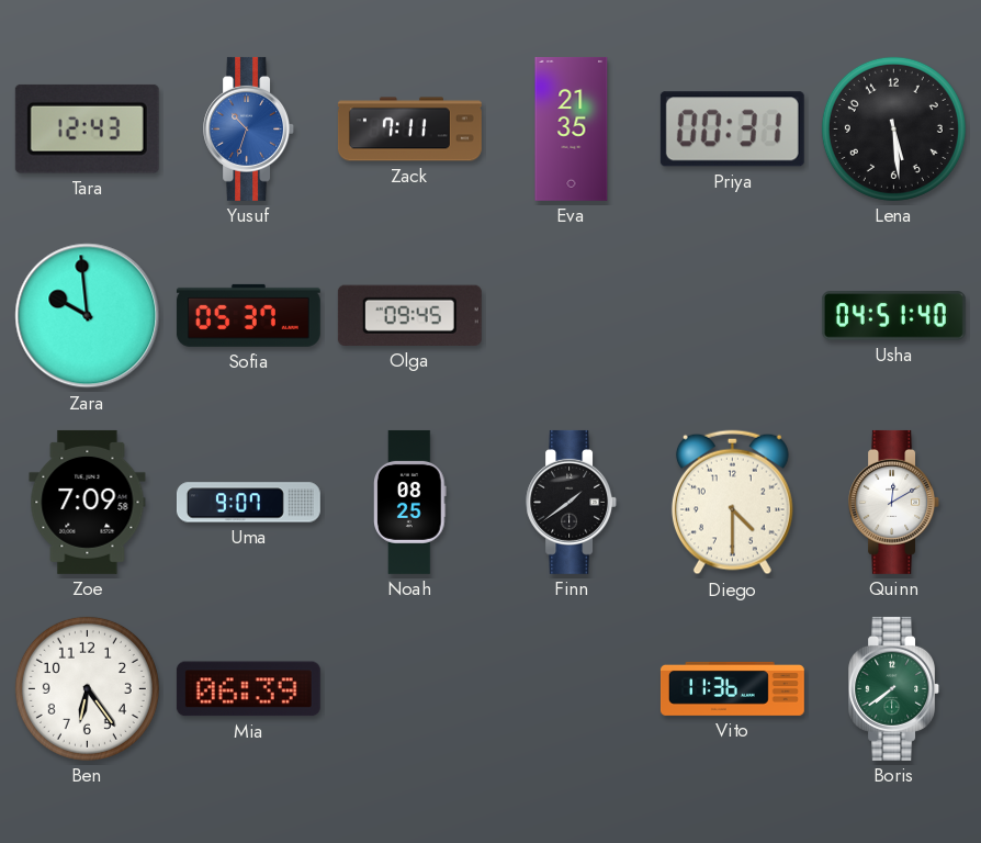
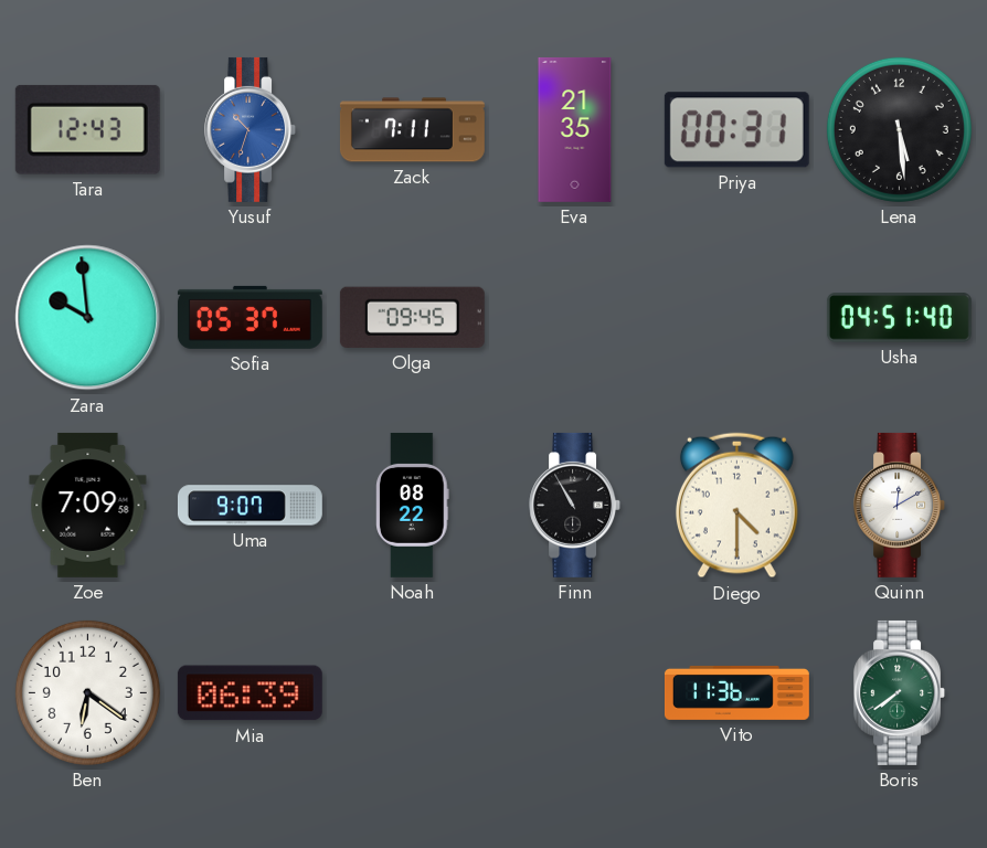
Noah: 08:25 -> 08:22 (413, 505)
Finn: 1:39 -> 10:55 (575, 505)
Ben: 6:24 -> 6:21 (87, 692)
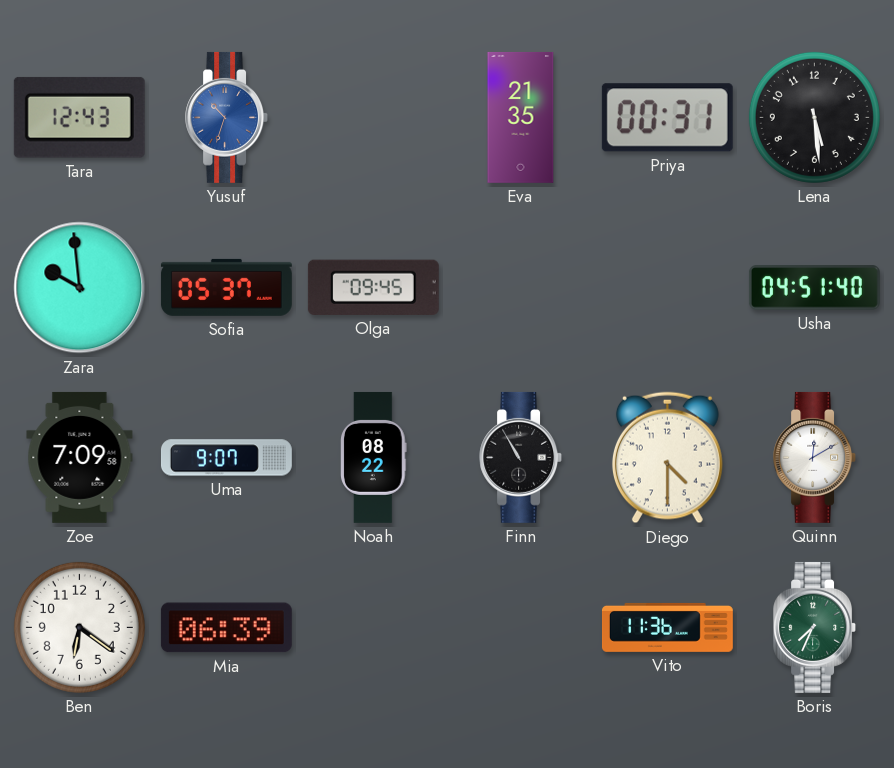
Zack: 7:11 -> none (412, 130)
Boris: 7:39 -> 7:34 (815, 627)
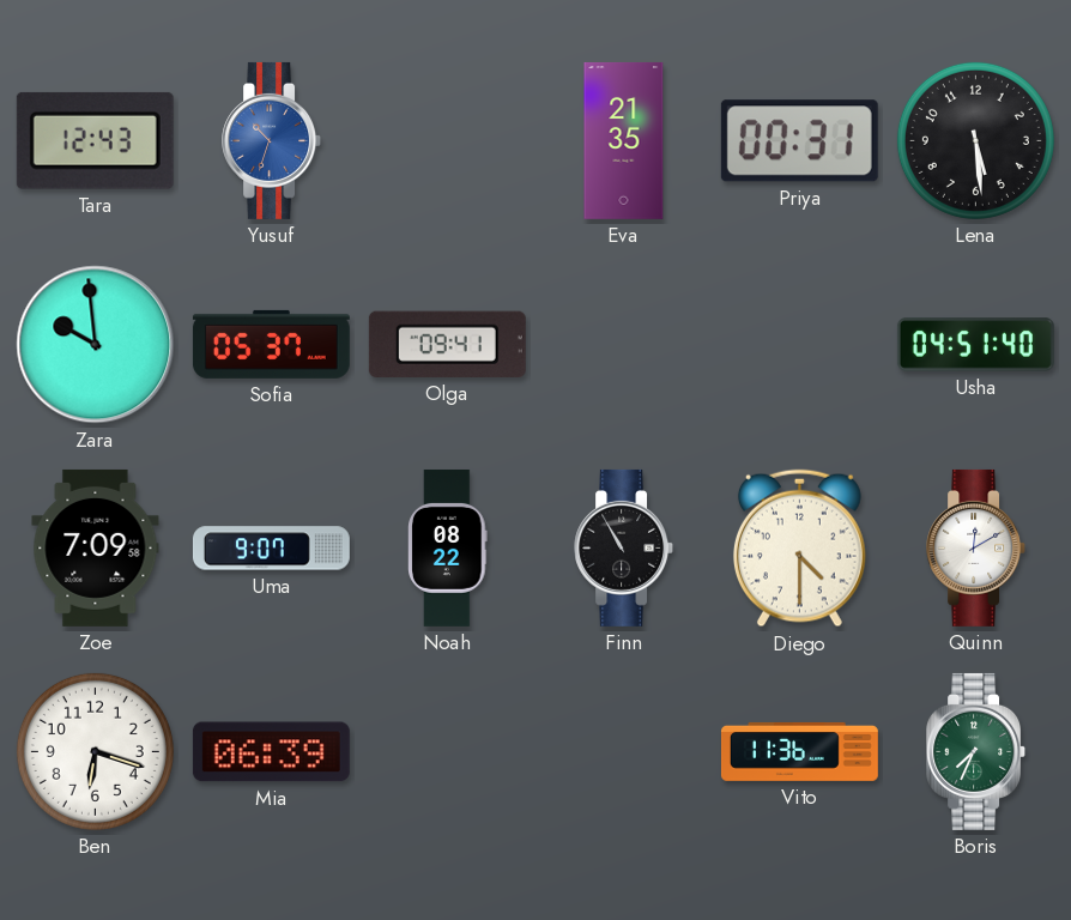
Olga: 09:45 -> 09:41 (447, 344)
Ben: 6:21 -> 6:18 (95, 751)
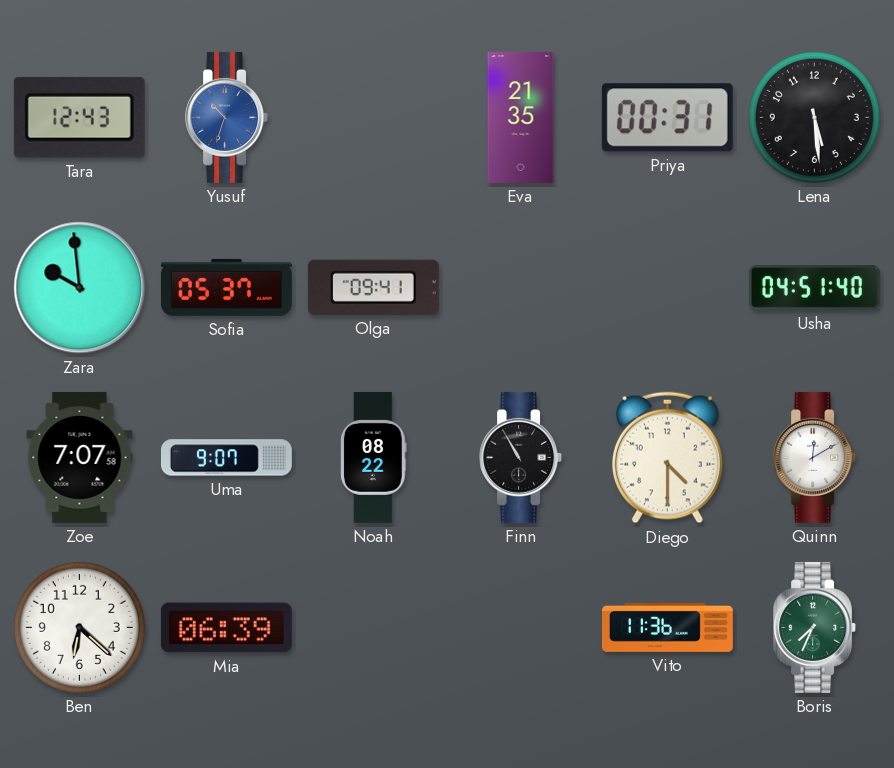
Zoe: 7:09 -> 7:07 (80, 457)
Ben: 6:18 -> 6:22 (79, 627)
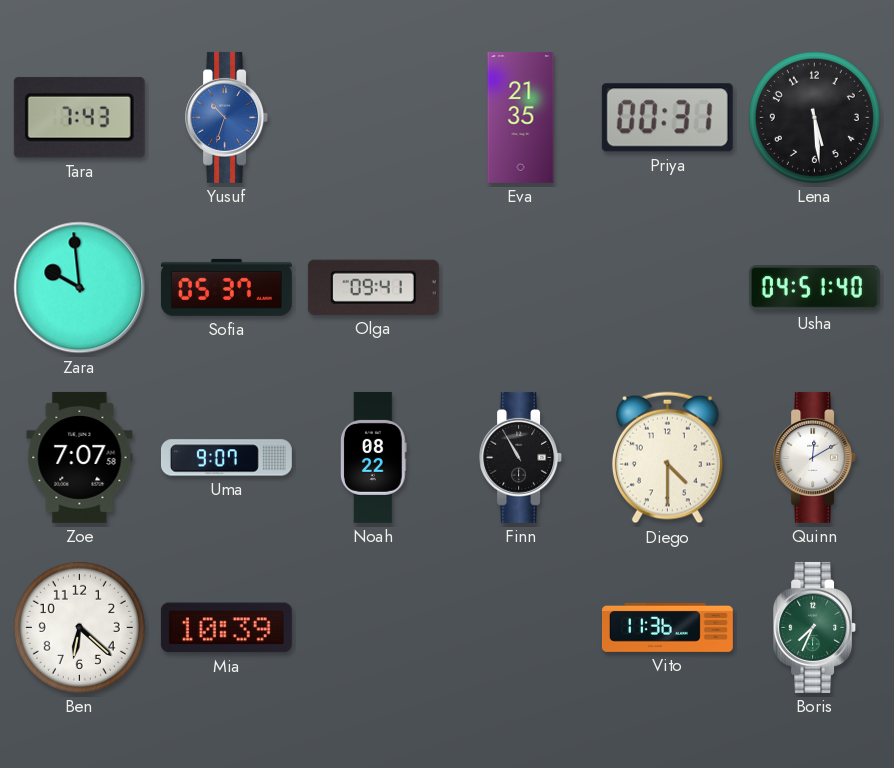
Tara: 12:43 -> 7:43 (79, 117)
Mia: 06:39 -> 10:39 (226, 628)
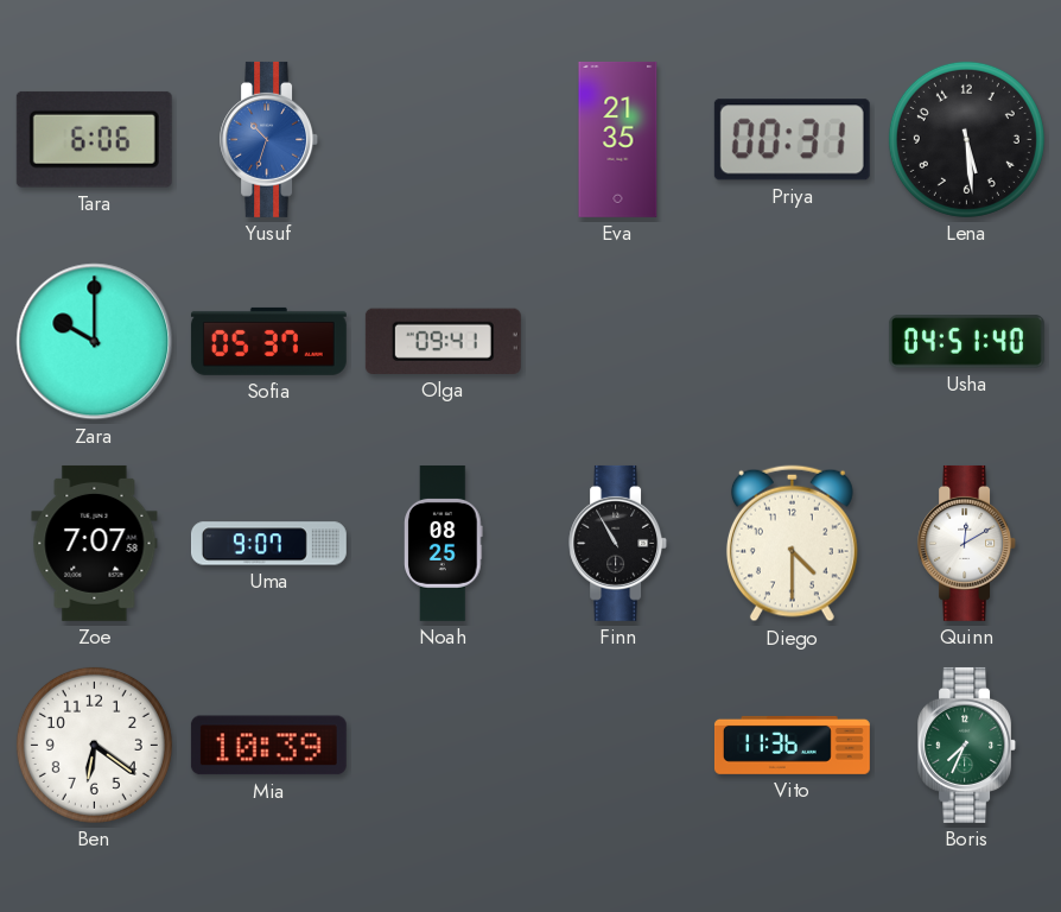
Tara: 7:43 -> 6:06 (94, 139)
Zara: 9:59 -> 10:00 (95, 342)
Noah: 08:22 -> 08:25 (444, 543)
Ben: 6:22 -> 6:21 (94, 745)
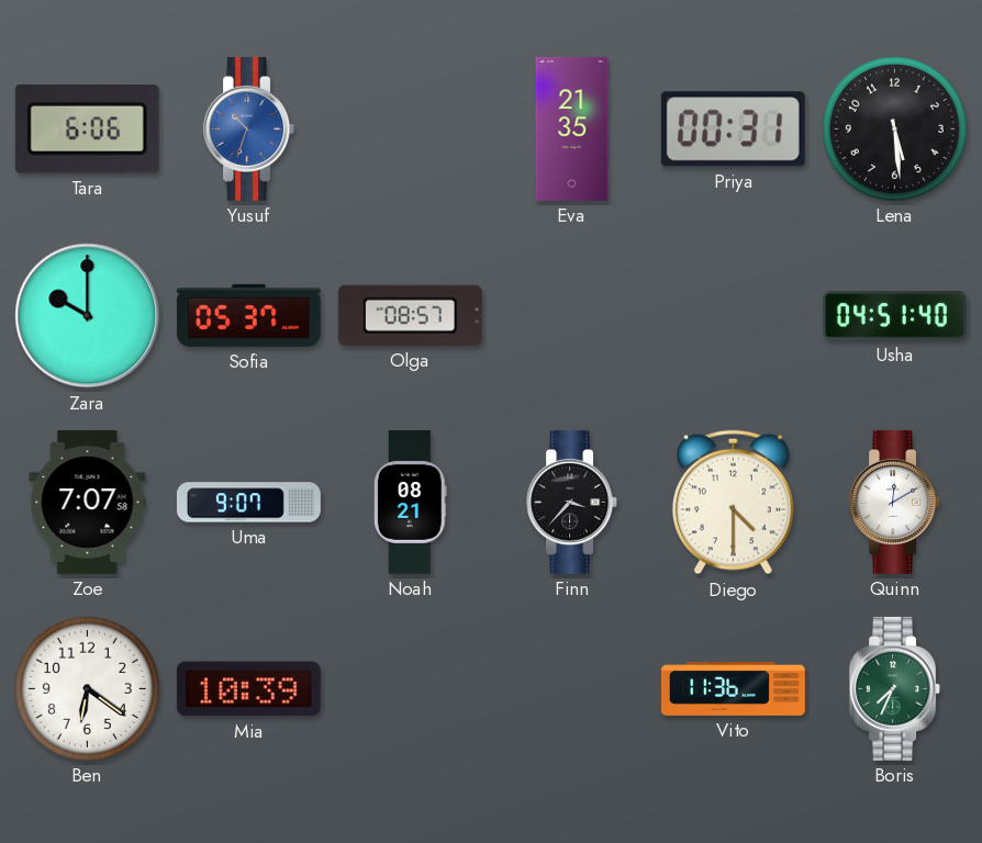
Olga: 09:41 -> 08:57 (410, 315)
Noah: 08:25 -> 08:21 (411, 502)
Finn: 10:55 -> 3:37 (572, 502)
